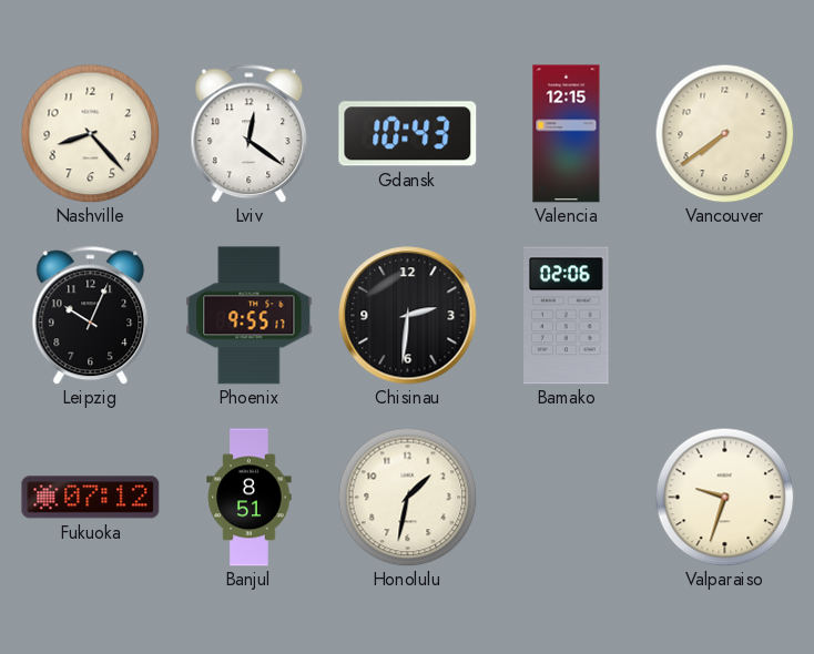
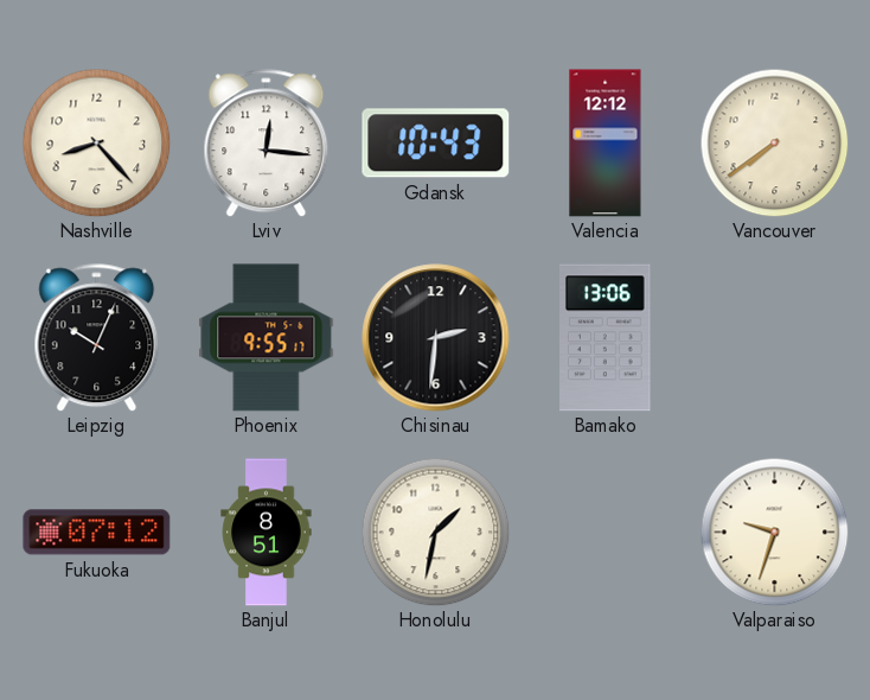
Lviv: 12:21 -> 12:16 (267, 144)
Valencia: 12:15 -> 12:12 (606, 144)
Bamako: 02:06 -> 13:06 (606, 338)
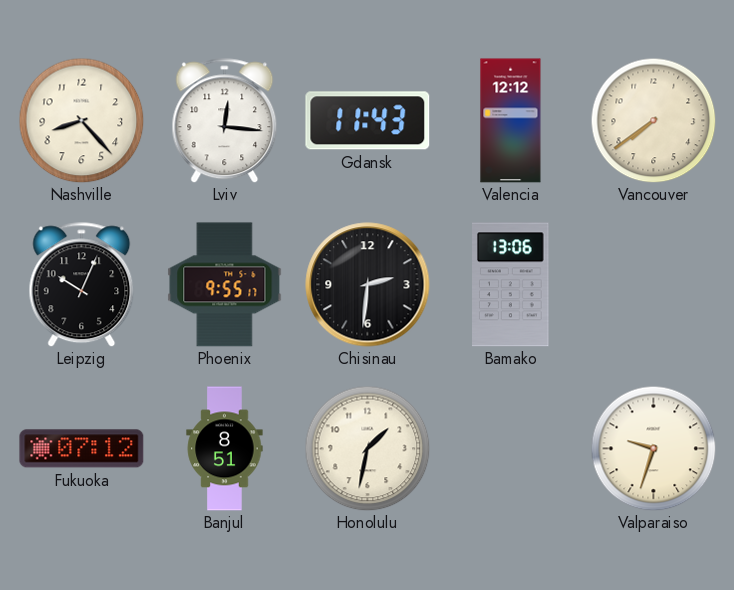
Gdansk: 10:43 -> 11:43 (368, 121)
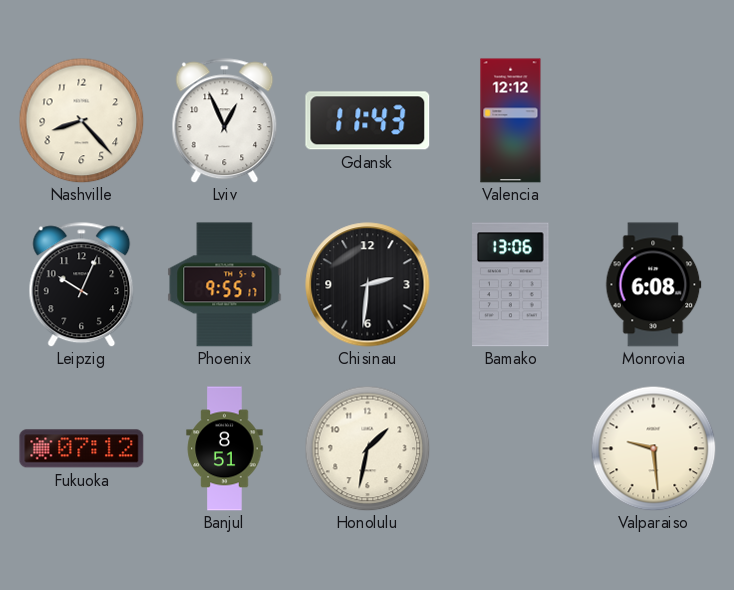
Lviv: 12:16 -> 12:56 (225, 121)
Vancouver: 7:39 -> none (653, 120)
Monrovia: none -> 6:08 (654, 285)
Valparaiso: 9:33 -> 9:29 (653, 448)
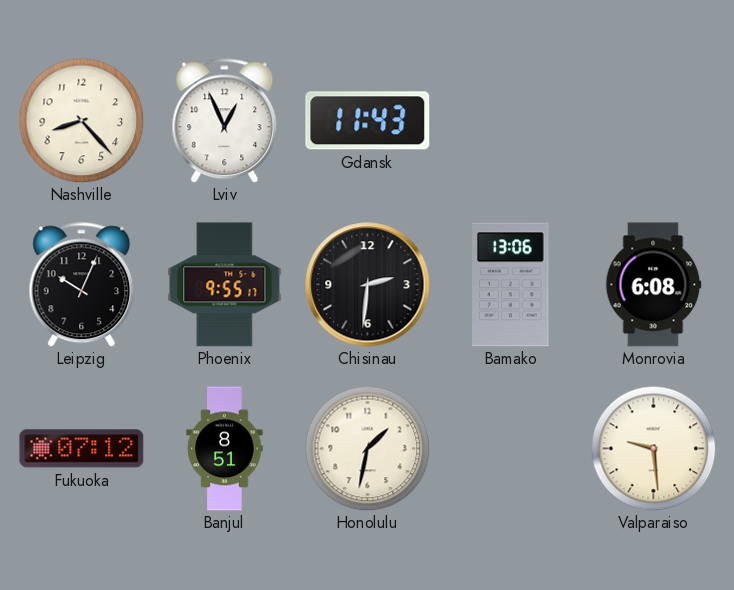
Valencia: 12:12 -> none (511, 121)
